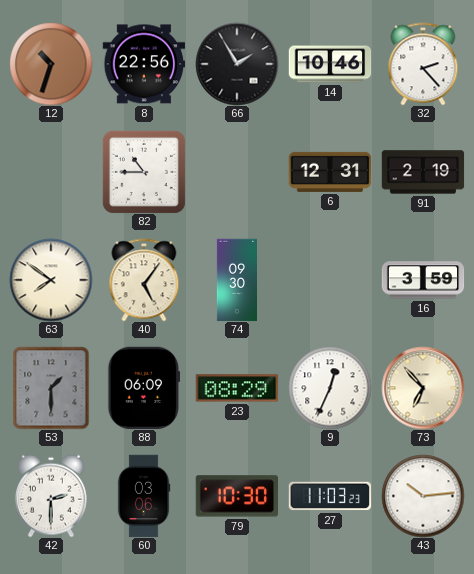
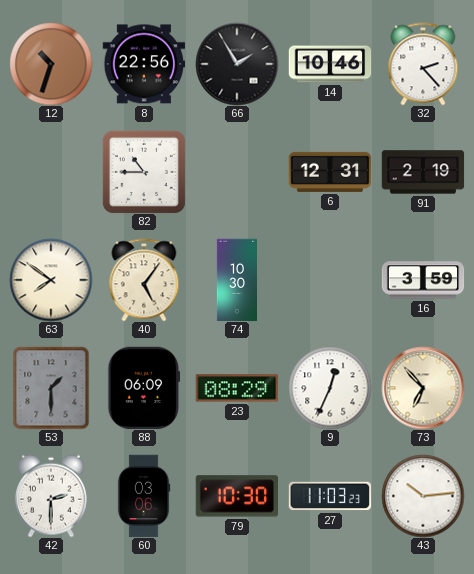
74: 09:30 -> 10:30 (236, 280)
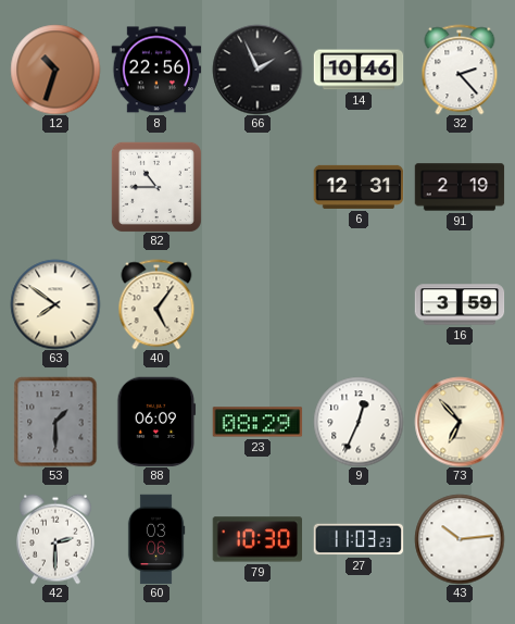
66: 1:55 -> 1:56 (257, 70)
74: 10:30 -> none (236, 280)
